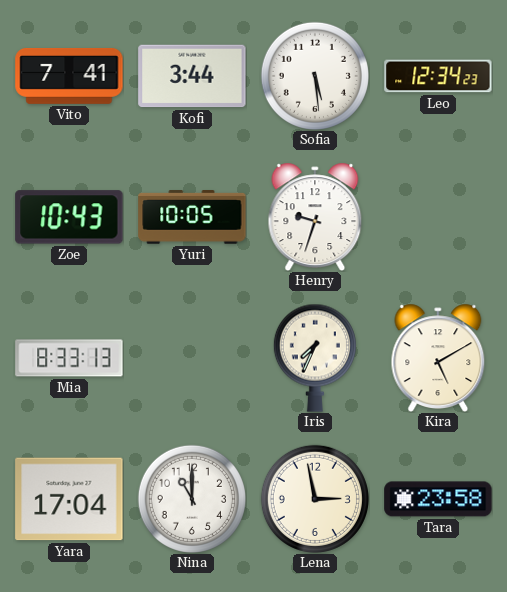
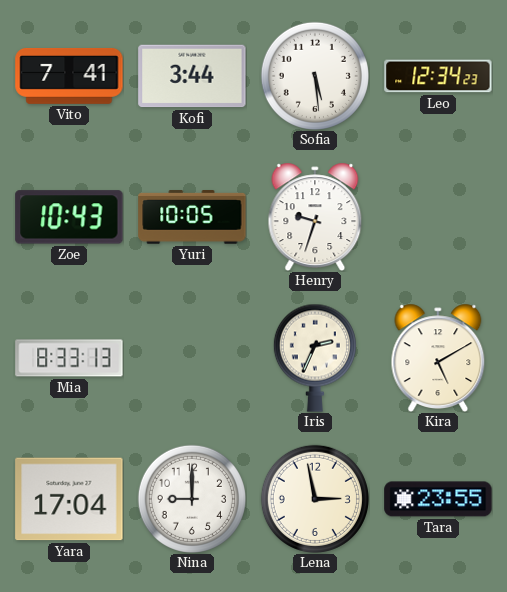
Iris: 7:34 -> 2:34 (315, 358)
Nina: 11:00 -> 9:00 (192, 499)
Tara: 23:58 -> 23:55 (438, 499)
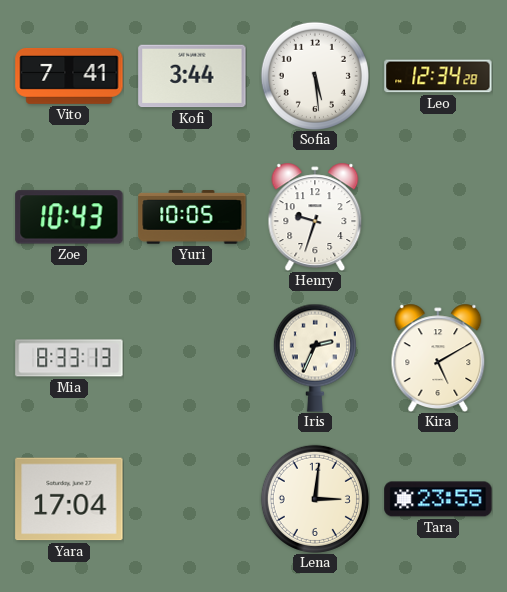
Leo: 12:34:23 -> 12:34:28 (438, 76)
Nina: 9:00 -> none (192, 499)
Lena: 2:58 -> 3:01 (315, 499)
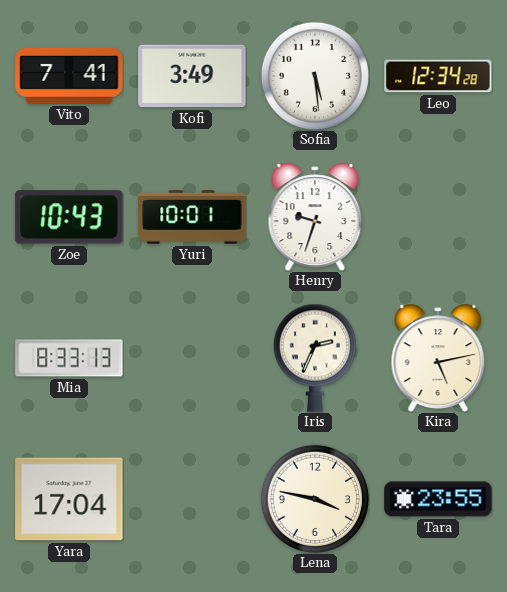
Kofi: 3:44 -> 3:49 (192, 76)
Yuri: 10:05 -> 10:01 (192, 217)
Kira: 5:10 -> 5:13 (438, 358)
Lena: 3:01 -> 3:47 (315, 499)
